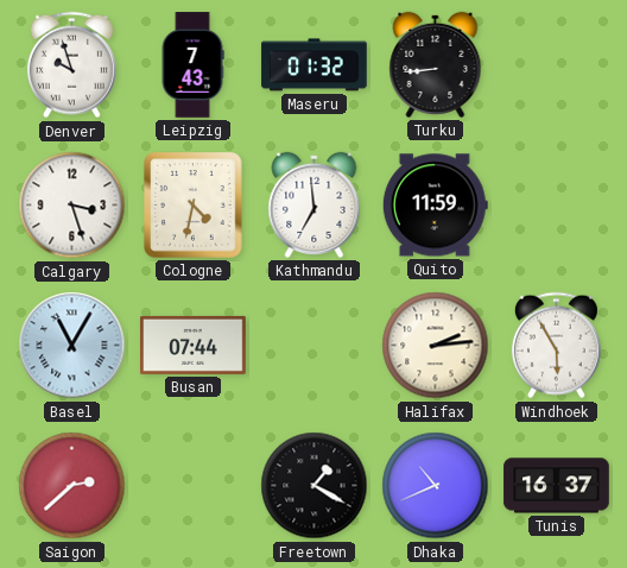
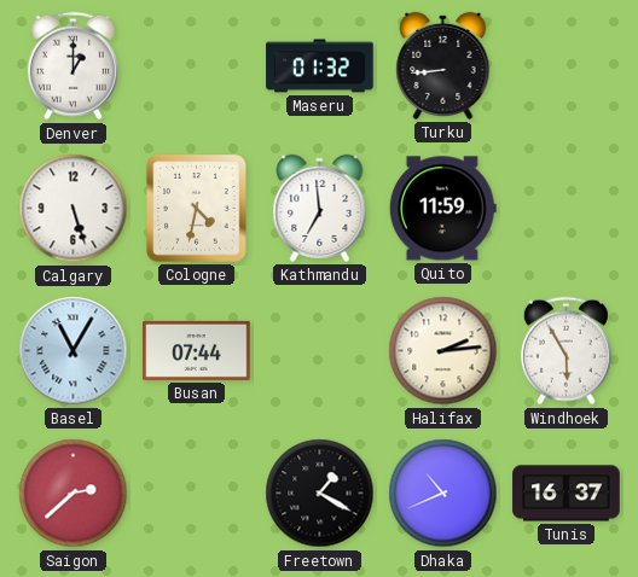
Denver: 9:57 -> 1:00 (72, 66)
Leipzig: 7:43 -> none (192, 65)
Calgary: 3:27 -> 5:27 (74, 209)
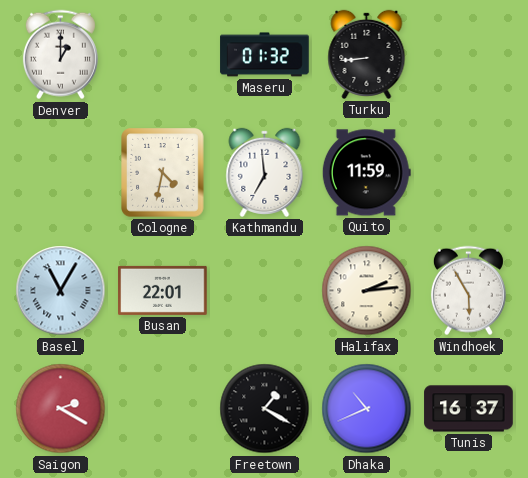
Calgary: 5:27 -> none (74, 209)
Busan: 07:44 -> 22:01 (163, 290)
Saigon: 2:38 -> 2:20 (61, 409)
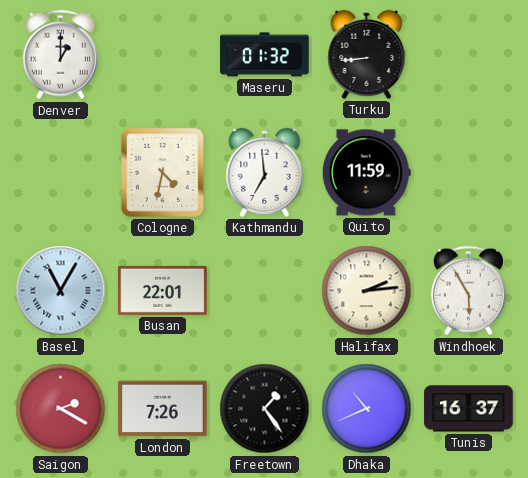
London: none -> 7:26 (163, 409)
Freetown: 1:20 -> 1:24 (265, 409)
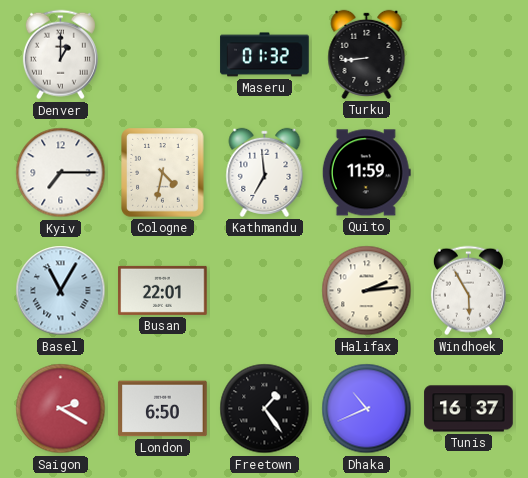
Kyiv: none -> 7:15 (61, 173)
London: 7:26 -> 6:50 (163, 409)
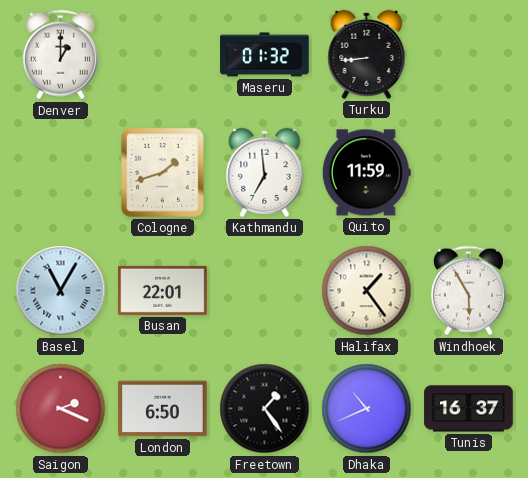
Kyiv: 7:15 -> none (61, 173)
Cologne: 4:32 -> 1:42 (163, 173)
Halifax: 2:14 -> 1:24 (367, 291)
Saigon: 2:20 -> 2:19 (61, 409)
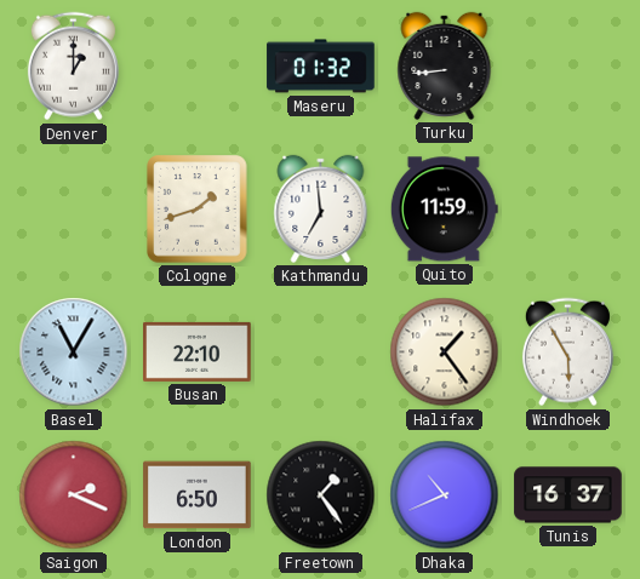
Busan: 22:01 -> 22:10 (198, 351)
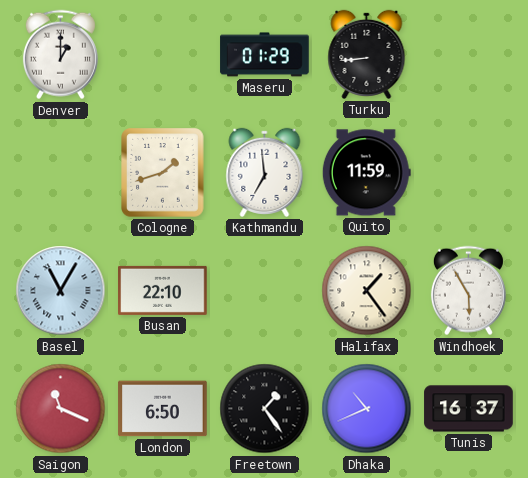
Maseru: 01:32 -> 01:29 (265, 55)
Saigon: 2:19 -> 11:19 (61, 409)
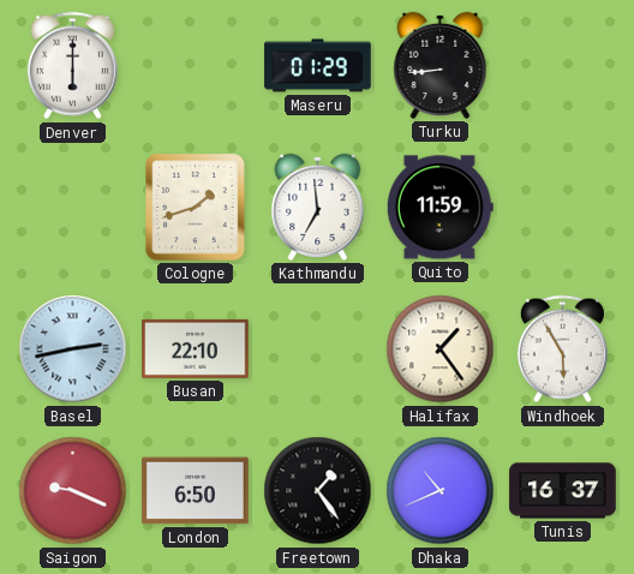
Denver: 1:00 -> 6:00 (72, 66)
Basel: 11:05 -> 2:43 (73, 349)
Saigon: 11:19 -> 9:19 (73, 491)
